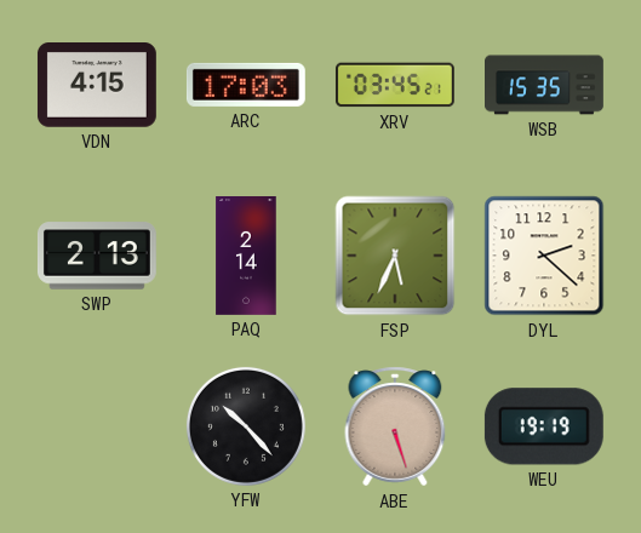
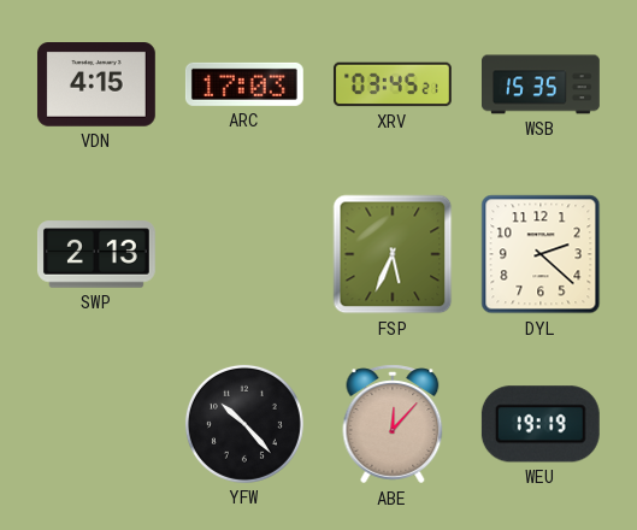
PAQ: 2:14 -> none (246, 257)
ABE: 5:27 -> 12:07 (393, 424)
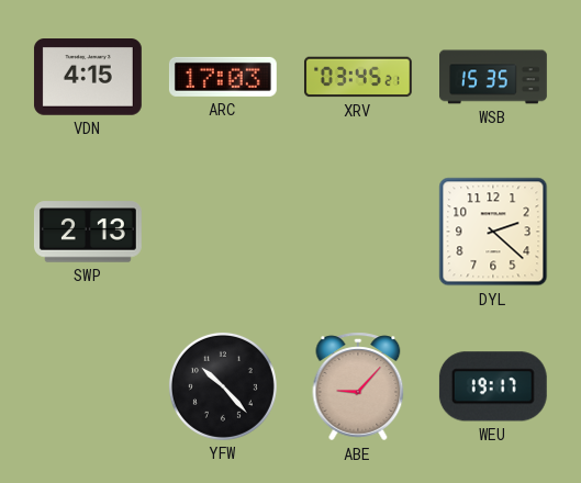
FSP: 5:34 -> none (393, 254)
ABE: 12:07 -> 9:07 (358, 386)
WEU: 19:19 -> 19:17 (493, 386)
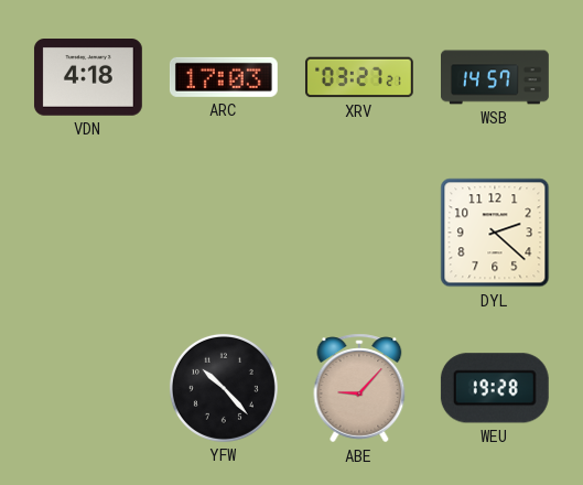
VDN: 4:15 -> 4:18 (88, 78)
XRV: 03:45 -> 03:27 (359, 77)
WSB: 15:35 -> 14:57 (496, 77)
SWP: 2:13 -> none (88, 232)
WEU: 19:17 -> 19:28 (495, 388)
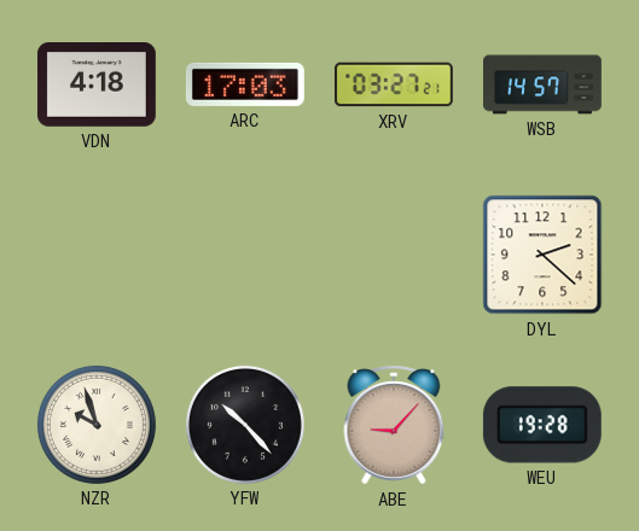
NZR: none -> 9:57 (97, 425)
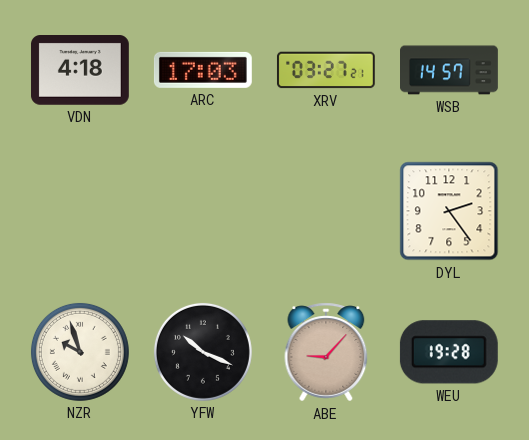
DYL: 2:22 -> 2:24 (449, 211)
YFW: 10:23 -> 10:19 (203, 352)
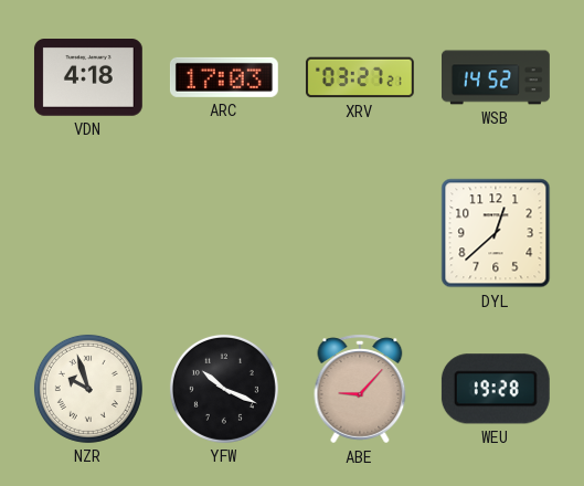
WSB: 14:57 -> 14:52 (497, 77)
DYL: 2:24 -> 12:38 (496, 233)
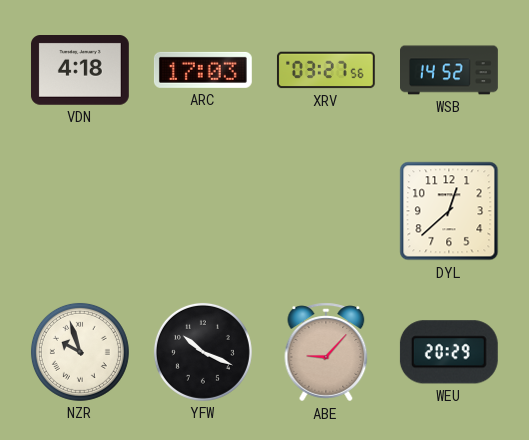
XRV: 03:27:21 -> 03:27:56 (326, 70)
WEU: 19:28 -> 20:29 (449, 352)
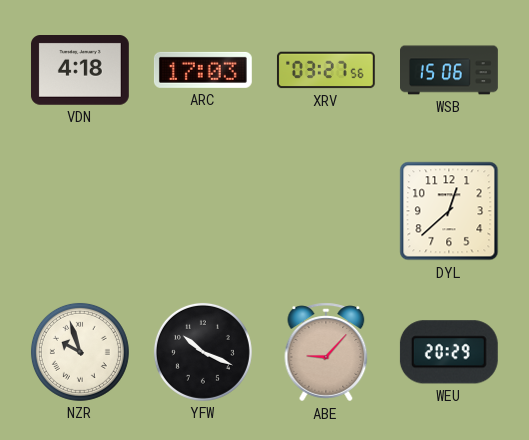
WSB: 14:52 -> 15:06 (450, 70)
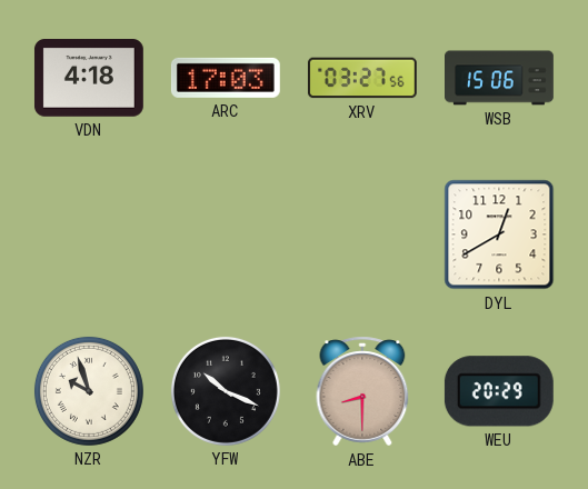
DYL: 12:38 -> 12:40 (499, 234)
ABE: 9:07 -> 8:30 (362, 391)
